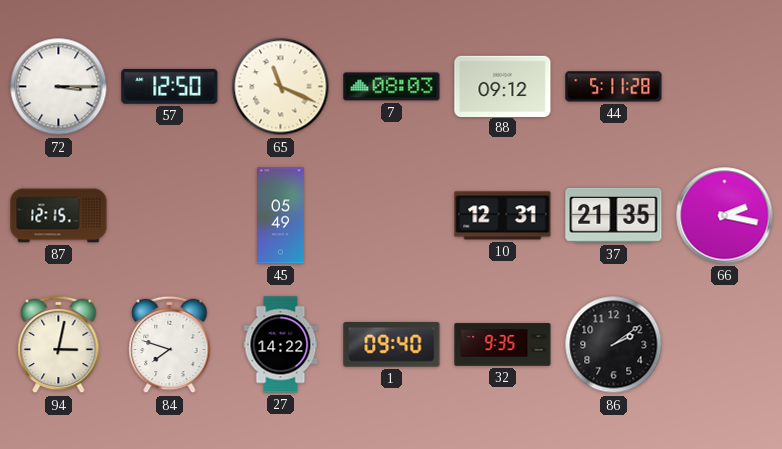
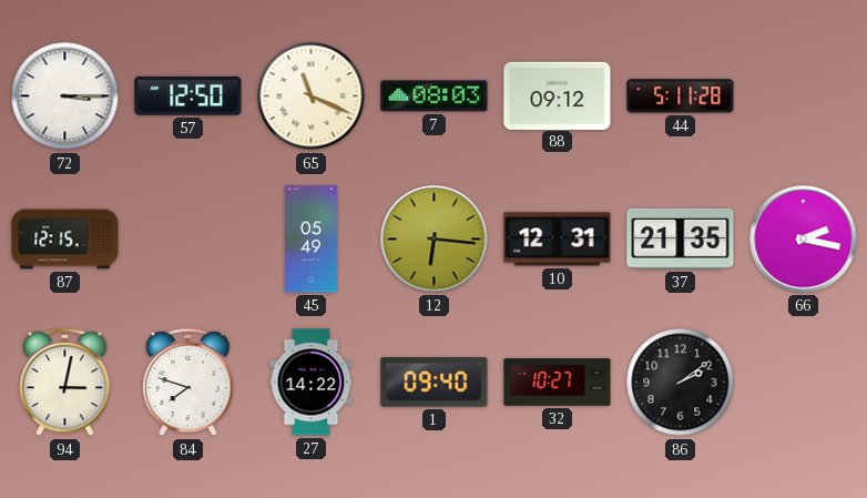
12: none -> 6:16 (435, 240)
32: 9:35 -> 10:27 (558, 383)
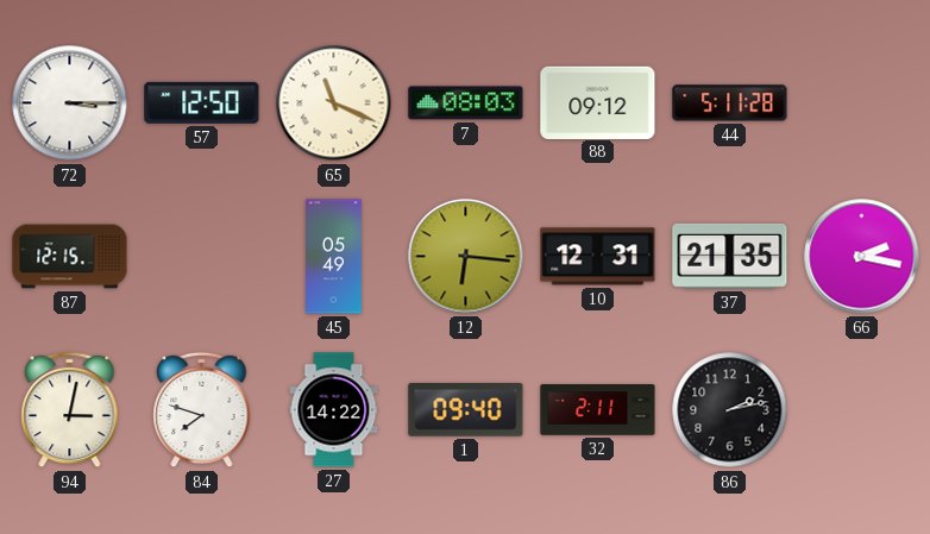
32: 10:27 -> 2:11 (598, 410)
86: 2:09 -> 2:13 (730, 410)
